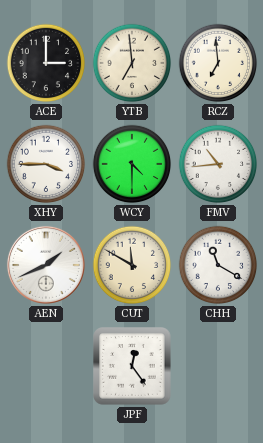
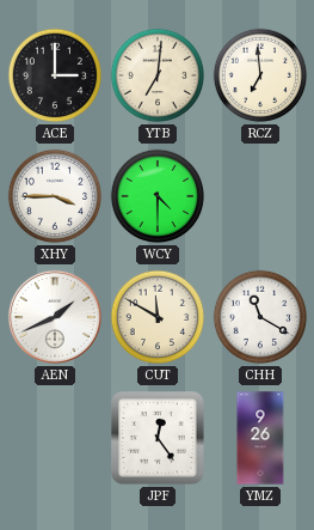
YTB: 6:59 -> 7:01 (158, 75)
FMV: 10:44 -> none (218, 164)
YMZ: none -> 9:26 (260, 438)
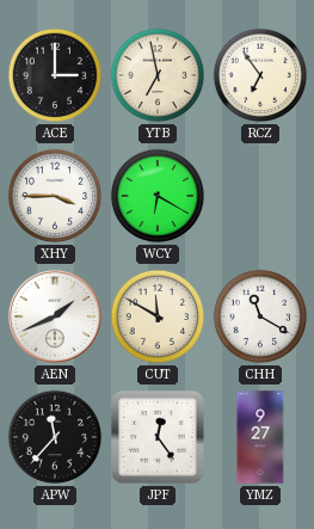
YTB: 7:01 -> 6:58 (158, 75)
RCZ: 6:59 -> 6:54 (260, 75)
WCY: 4:30 -> 6:20 (158, 196)
APW: none -> 11:37 (55, 437)
YMZ: 9:26 -> 9:27 (260, 437)
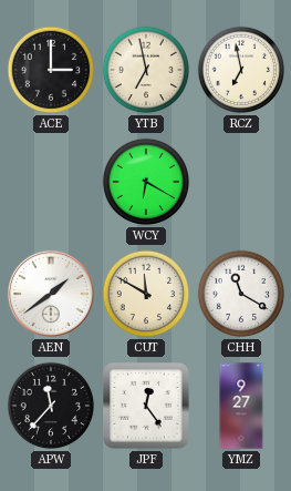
RCZ: 6:54 -> 6:58 (241, 70)
XHY: 3:45 -> none (55, 196)
AEN: 1:41 -> 1:39 (51, 294)
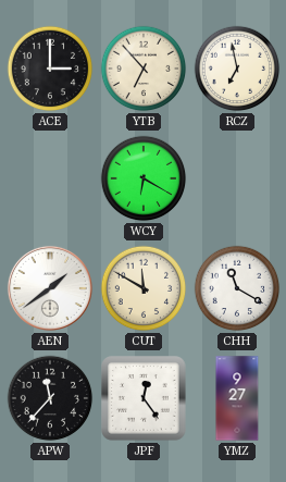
YTB: 6:58 -> 6:53 (144, 69)
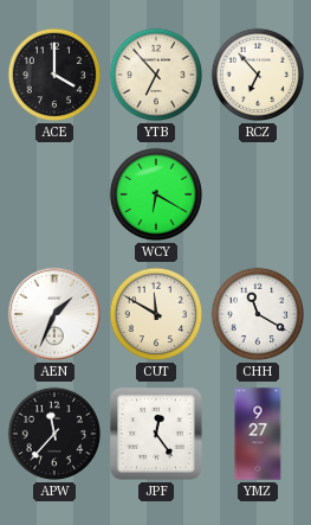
ACE: 3:00 -> 4:00 (54, 75)
RCZ: 6:58 -> 6:53 (258, 75)
AEN: 1:39 -> 1:34 (54, 314)
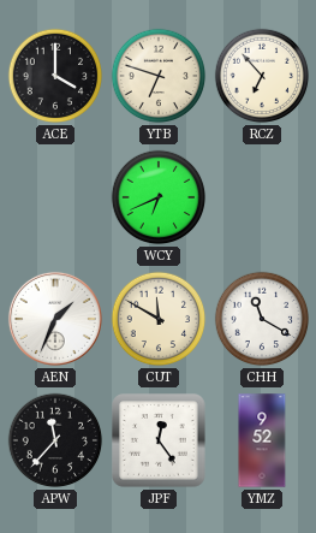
YTB: 6:53 -> 6:48 (159, 76)
WCY: 6:20 -> 6:41 (159, 197)
YMZ: 9:27 -> 9:52 (262, 440)
